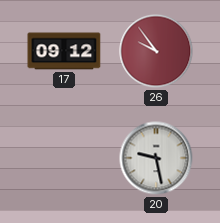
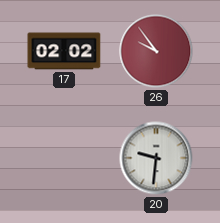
17: 09:12 -> 02:02 (64, 51)
20: 9:28 -> 9:31 (156, 158)
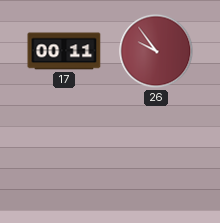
17: 02:02 -> 00:11 (64, 51)
20: 9:31 -> none (156, 158)
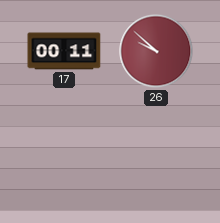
26: 9:54 -> 9:52 (156, 51)
